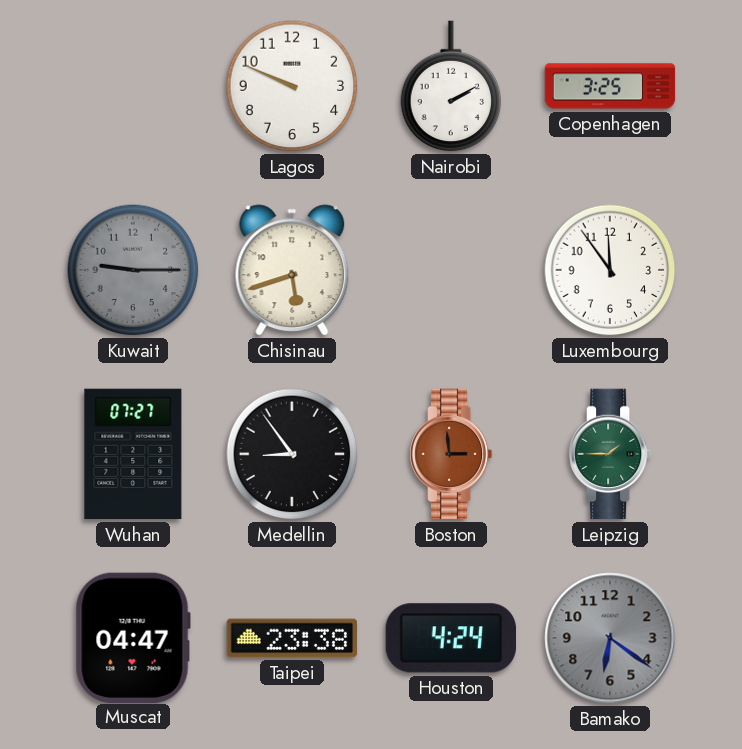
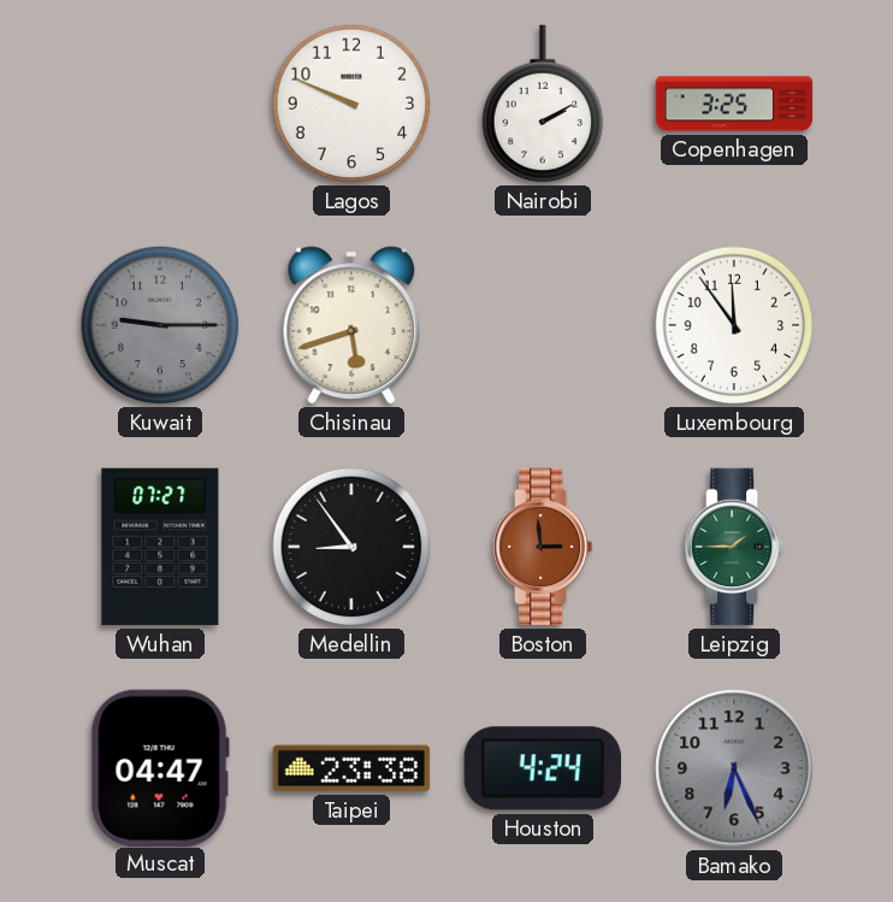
Bamako: 6:21 -> 6:26 (734, 768)
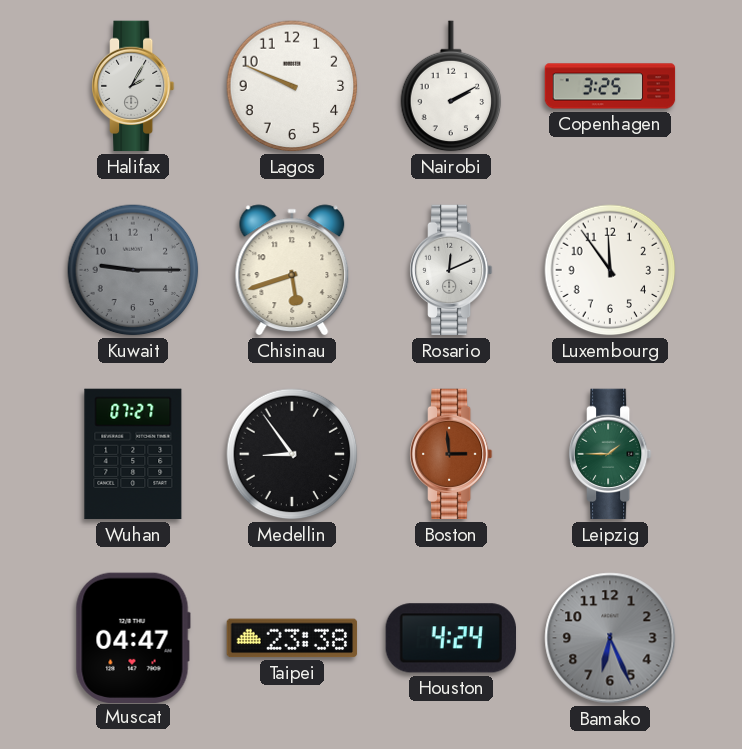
Halifax: none -> 2:05 (133, 86)
Rosario: none -> 12:11 (451, 270)
